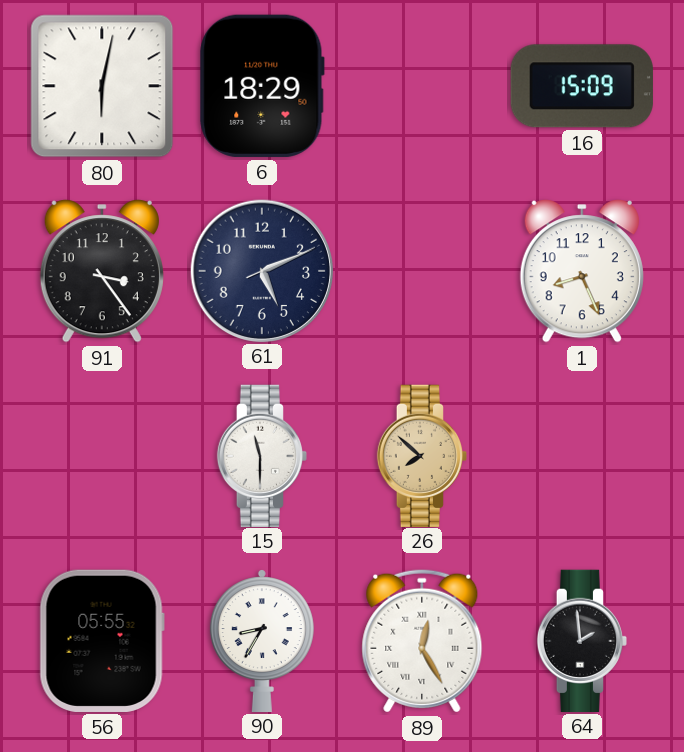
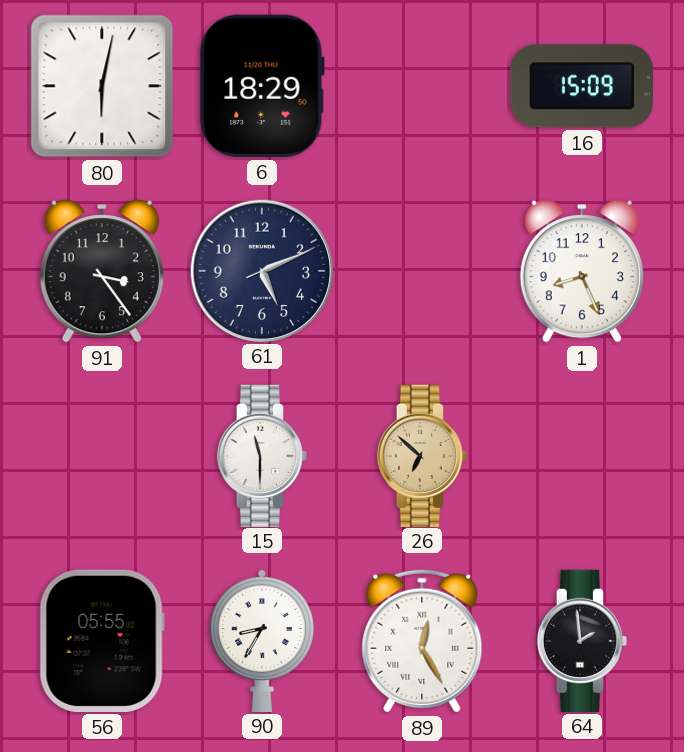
26: 7:52 -> 6:52 (421, 455)
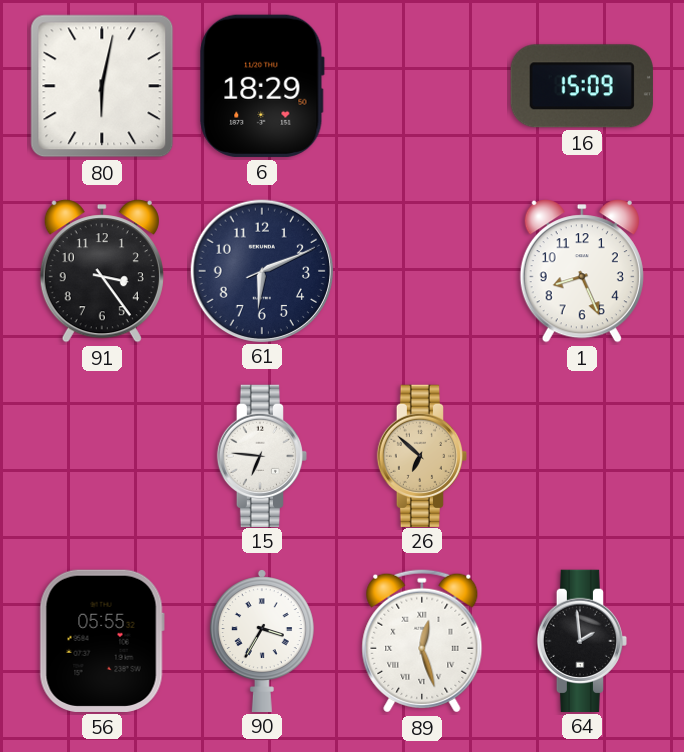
61: 5:11 -> 6:11 (261, 270)
15: 11:30 -> 6:46 (261, 455)
90: 8:35 -> 3:35 (262, 640)
89: 12:25 -> 12:27 (422, 641)
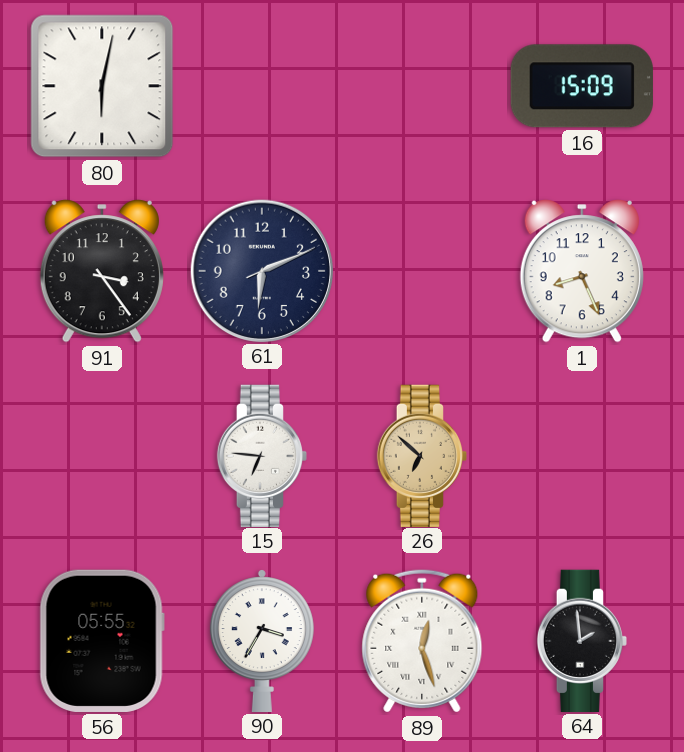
6: 18:29 -> none (262, 86)
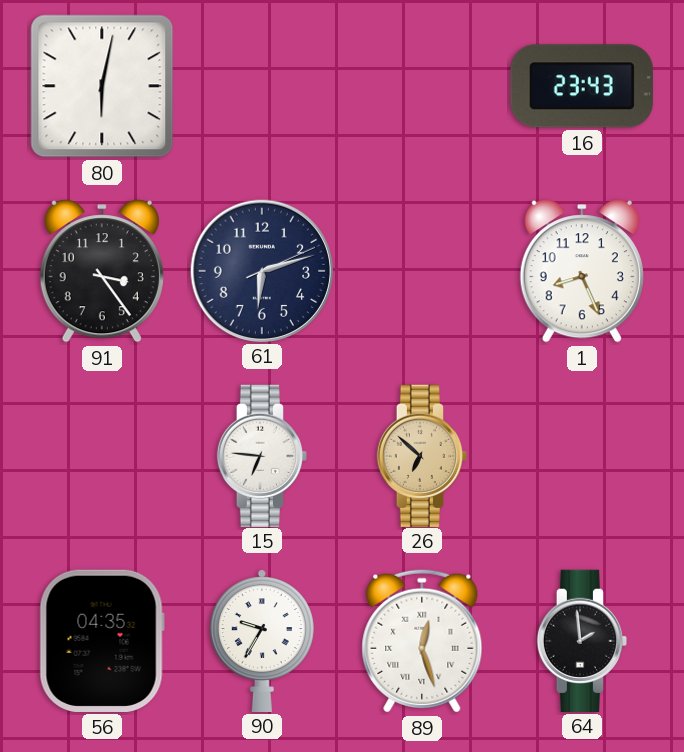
16: 15:09 -> 23:43 (582, 86)
61: 6:11 -> 6:12 (261, 270)
56: 05:55 -> 04:35 (102, 641)
90: 3:35 -> 9:35 (262, 640)
